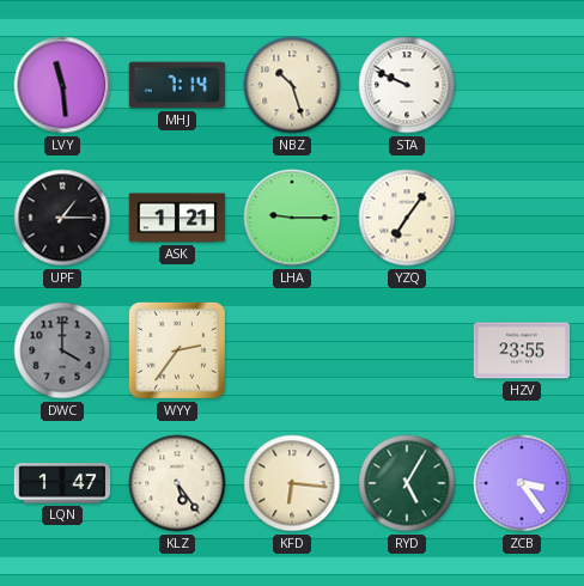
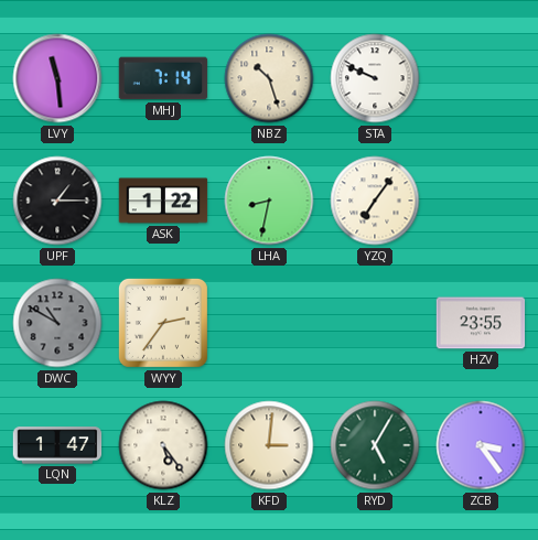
ASK: 1:21 -> 1:22 (163, 201)
LHA: 9:15 -> 8:32 (269, 201)
DWC: 4:00 -> 10:50 (57, 323)
KFD: 6:16 -> 3:01 (269, 445)
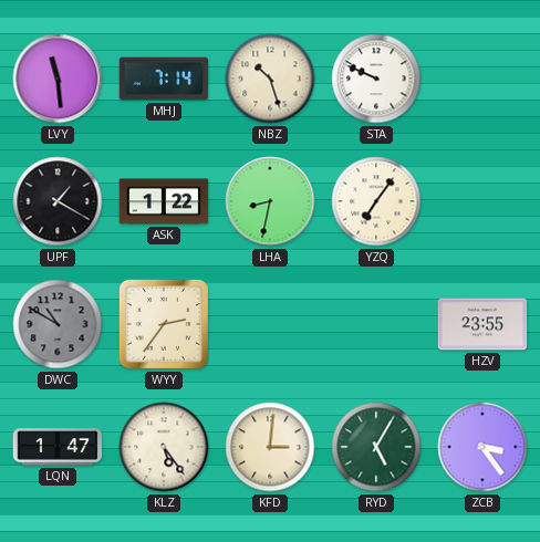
UPF: 1:15 -> 1:20 (58, 201)
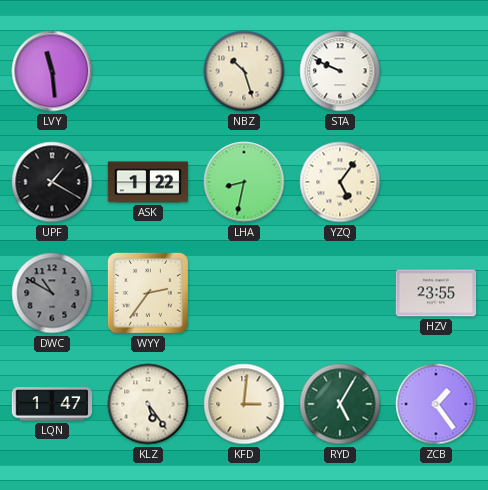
MHJ: 7:14 -> none (164, 79)
YZQ: 7:06 -> 5:06 (340, 182)
ZCB: 3:24 -> 1:24 (436, 404)
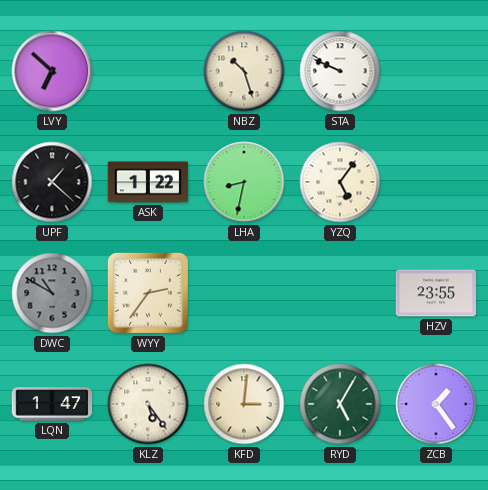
LVY: 11:29 -> 6:52 (52, 71)
UPF: 1:20 -> 1:22 (52, 182)
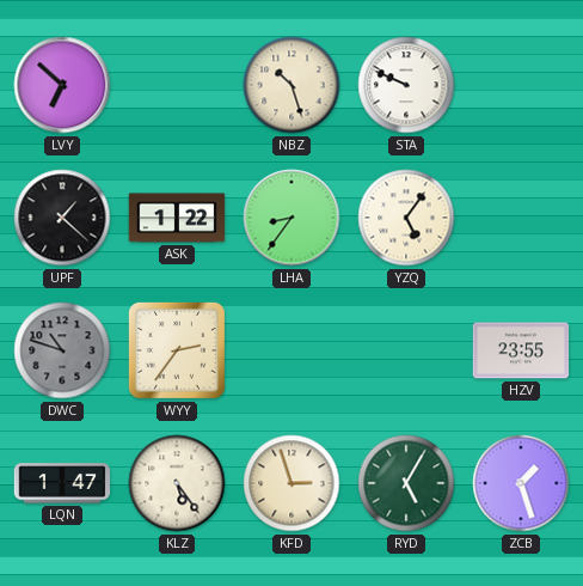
LHA: 8:32 -> 8:36 (291, 218)
DWC: 10:50 -> 10:48 (62, 350)
KFD: 3:01 -> 2:57 (291, 483)
ZCB: 1:24 -> 1:27 (521, 483)
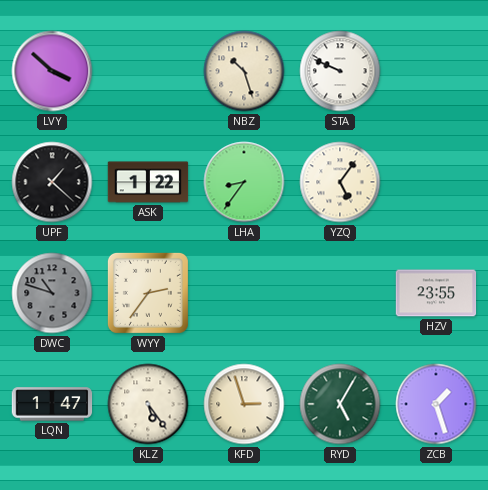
LVY: 6:52 -> 3:52 (52, 71)
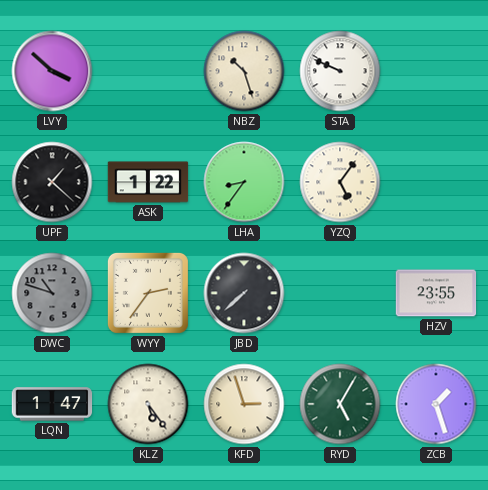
JBD: none -> 7:38 (244, 293)
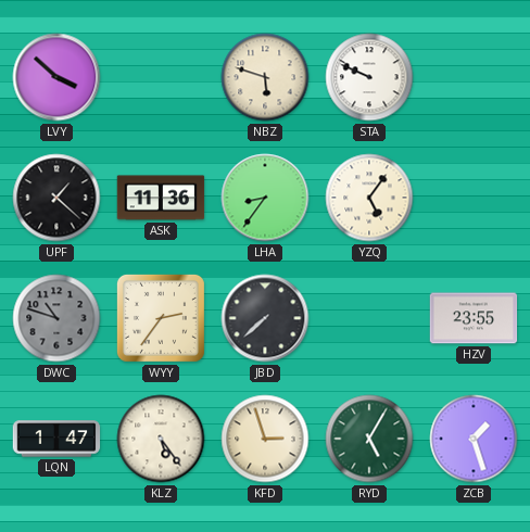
NBZ: 10:27 -> 5:48 (265, 77)
ASK: 1:22 -> 11:36 (161, 198)
